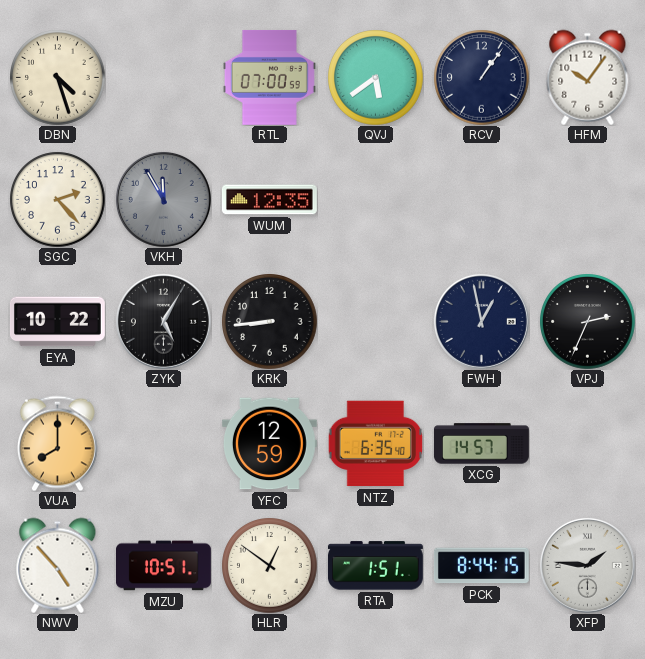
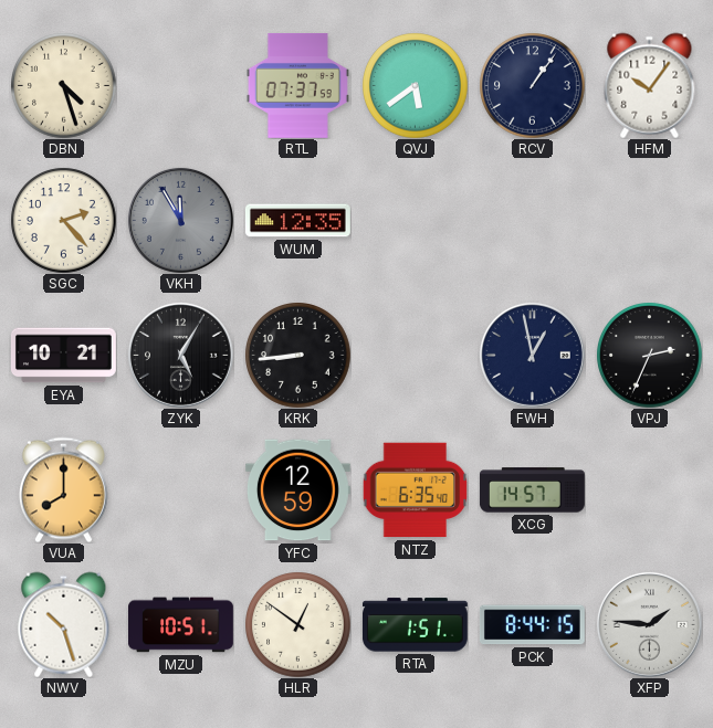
RTL: 07:00 -> 07:37 (297, 85)
EYA: 10:22 -> 10:21 (63, 356)
NWV: 4:53 -> 10:27 (64, 624)
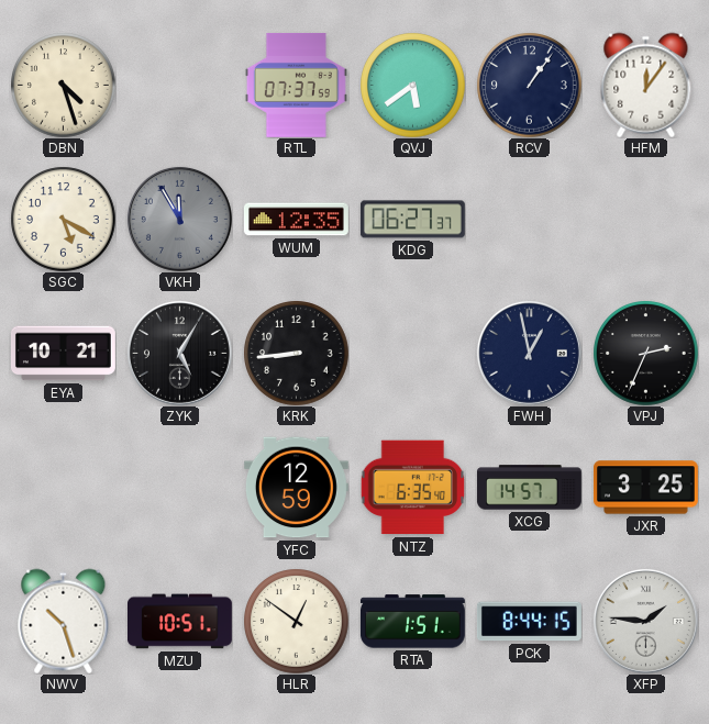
HFM: 10:06 -> 12:06 (646, 85)
SGC: 2:23 -> 5:20 (63, 219)
KDG: none -> 06:27 (412, 220)
VUA: 8:00 -> none (63, 489)
JXR: none -> 3:25 (645, 488)
